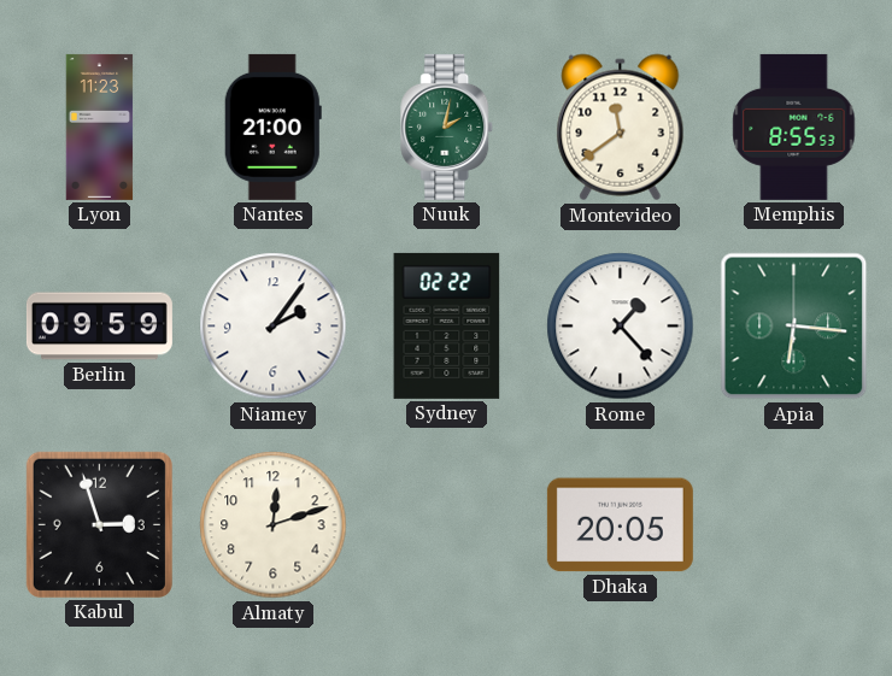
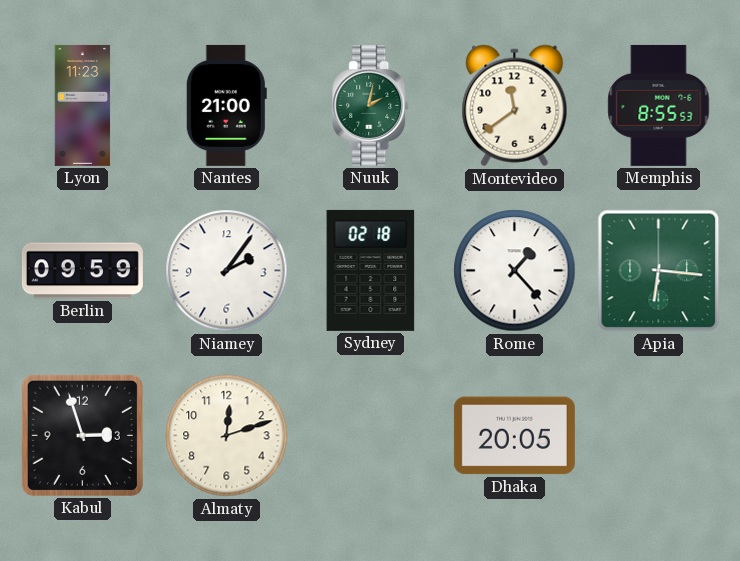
Sydney: 02:22 -> 02:18 (371, 270)
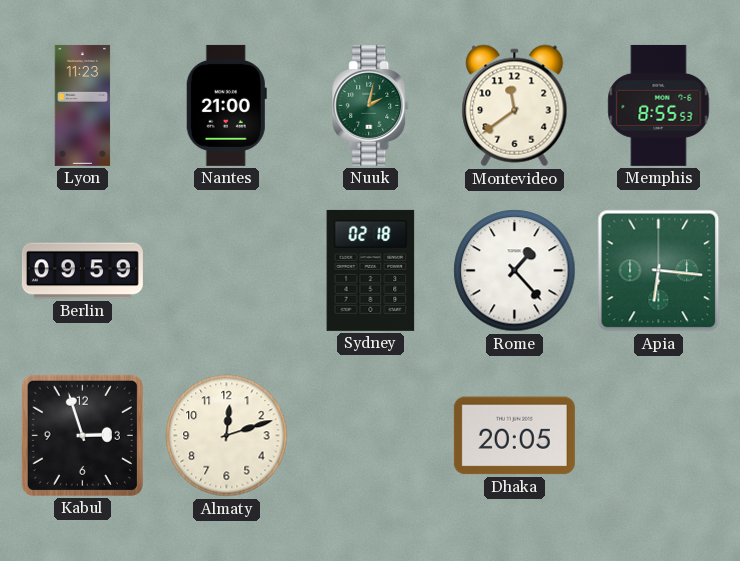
Niamey: 2:06 -> none (227, 271)
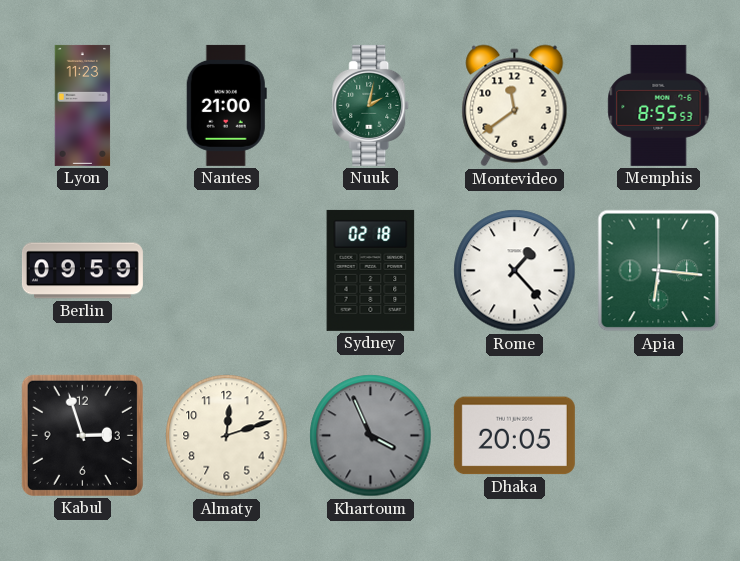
Khartoum: none -> 3:56 (371, 436)
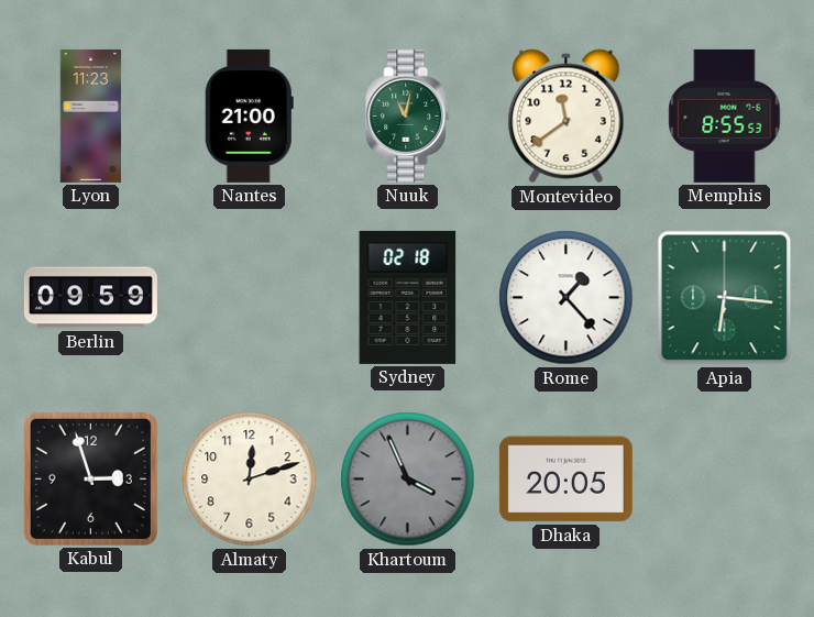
Nuuk: 2:02 -> 11:02 (408, 115)
